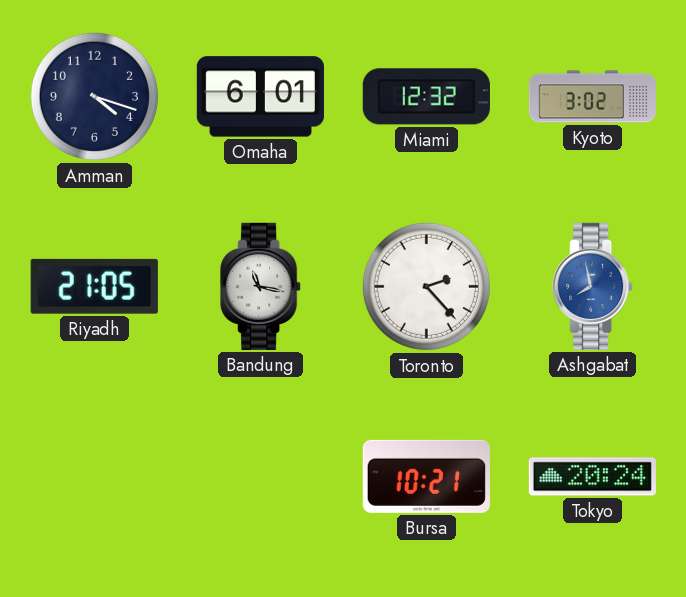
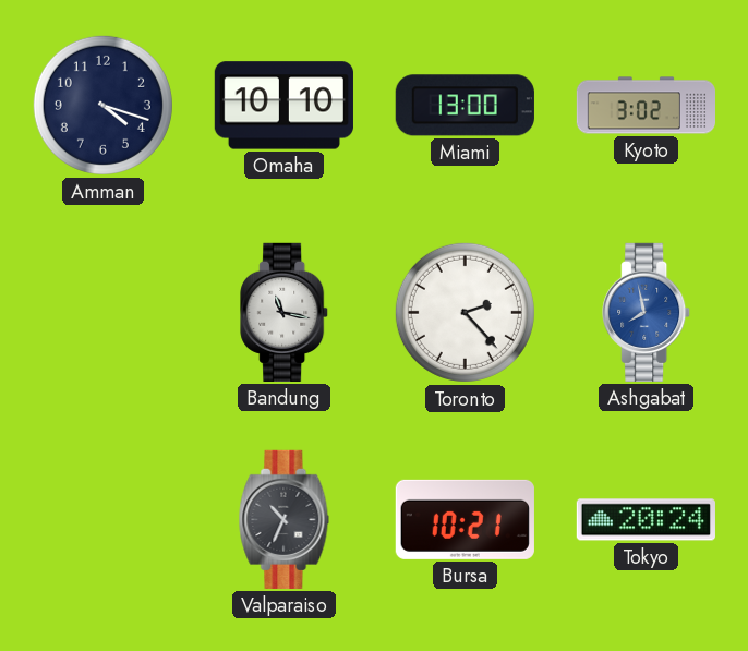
Omaha: 6:01 -> 10:10 (283, 106)
Miami: 12:32 -> 13:00 (465, 106)
Riyadh: 21:05 -> none (94, 286)
Valparaiso: none -> 10:34 (285, 519)
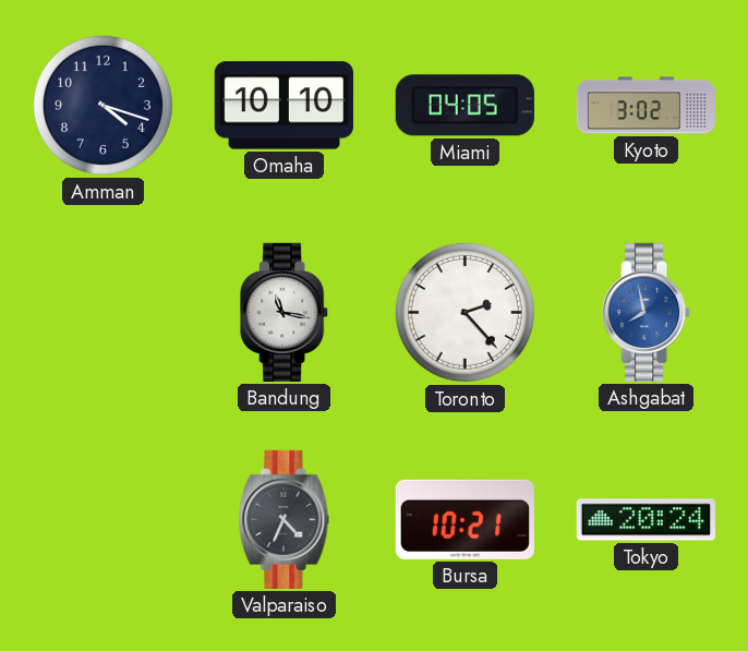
Miami: 13:00 -> 04:05 (465, 106)
Valparaiso: 10:34 -> 4:34 (285, 519)
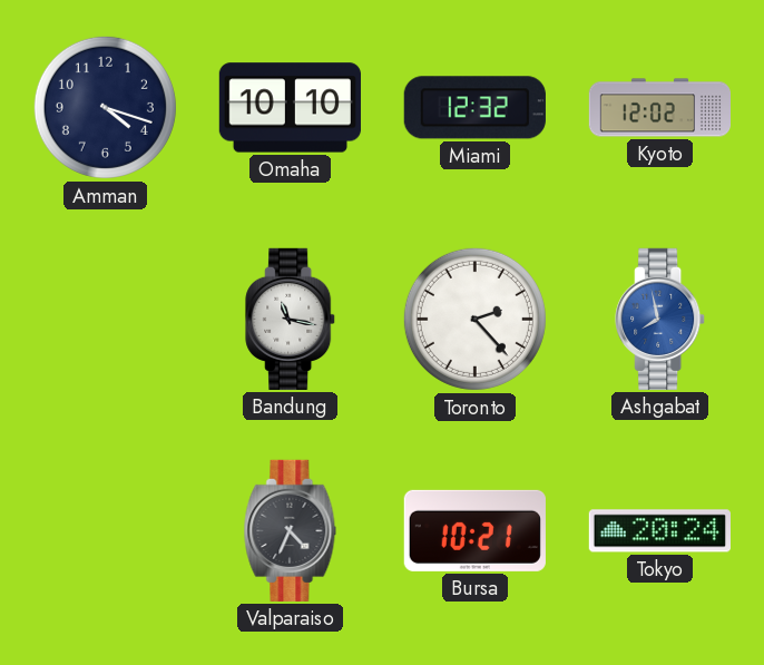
Miami: 04:05 -> 12:32 (474, 108)
Kyoto: 3:02 -> 12:02 (659, 108)
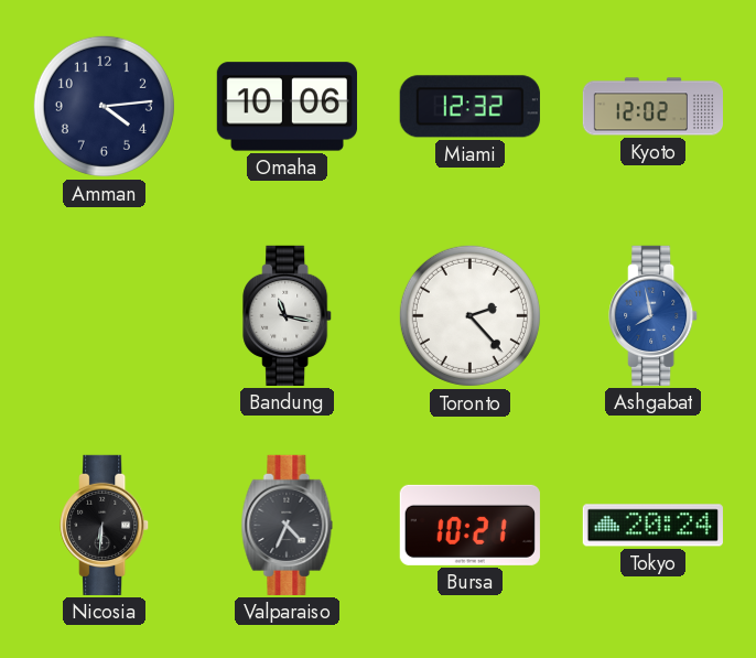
Amman: 4:18 -> 4:14 (104, 106)
Omaha: 10:10 -> 10:06 (287, 107)
Nicosia: none -> 6:31 (105, 525)
